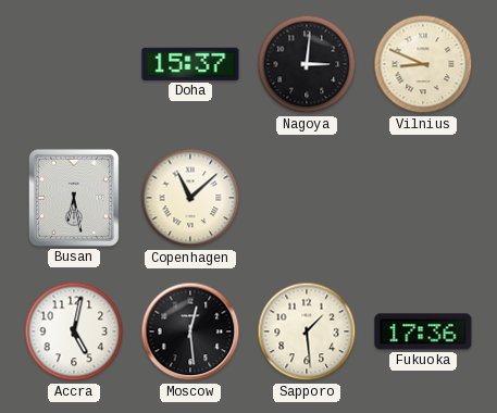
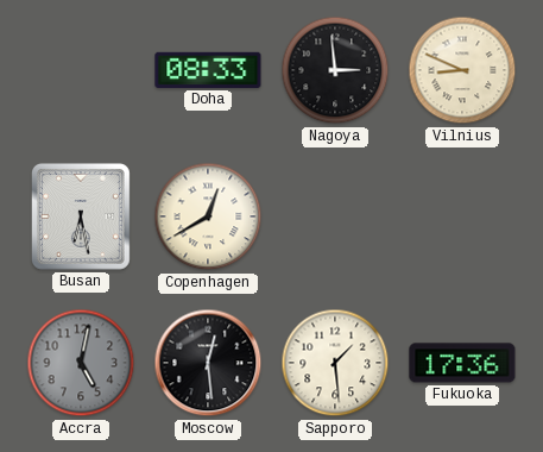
Doha: 15:37 -> 08:33 (208, 70)
Nagoya: 3:01 -> 2:59 (335, 70)
Copenhagen: 11:08 -> 12:40 (208, 216)
Accra dial: white -> grey (81, 363)
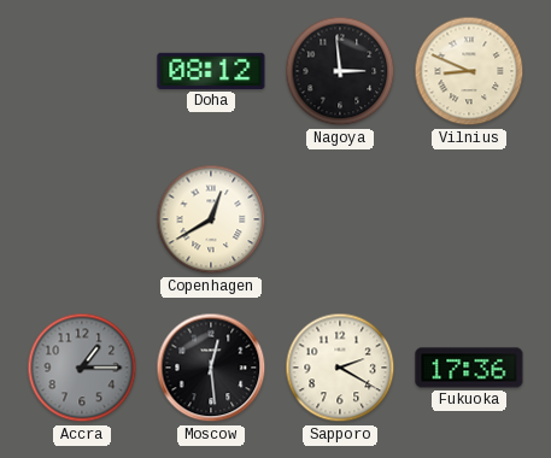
Doha: 08:33 -> 08:12 (211, 71)
Busan: 6:28 -> none (81, 216)
Accra: 5:02 -> 1:15 (82, 368)
Sapporo: 1:29 -> 2:20 (340, 368)
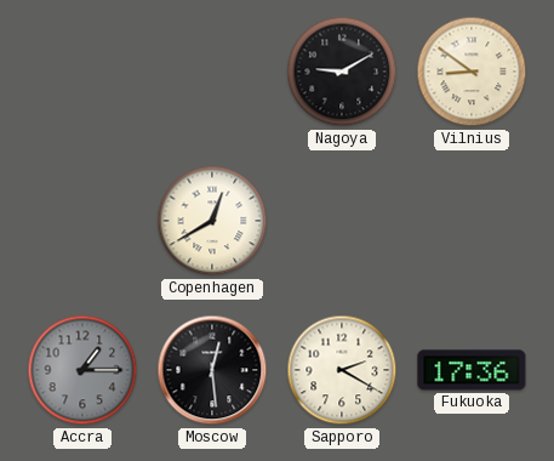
Doha: 08:12 -> none (211, 71)
Nagoya: 2:59 -> 9:10 (342, 72)
Vilnius: 8:49 -> 8:51 (472, 72)
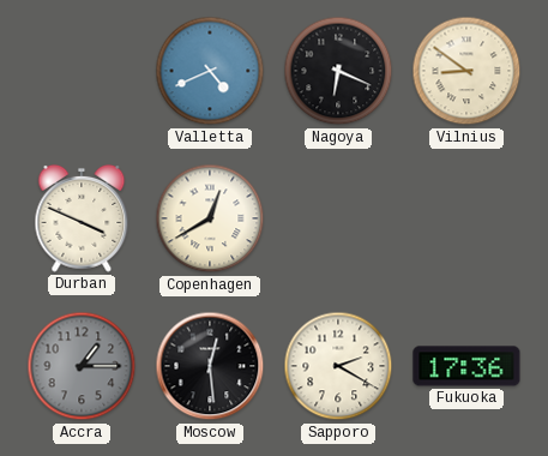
Valletta: none -> 4:41 (210, 71)
Nagoya: 9:10 -> 6:19 (338, 71)
Durban: none -> 3:49 (82, 218)
